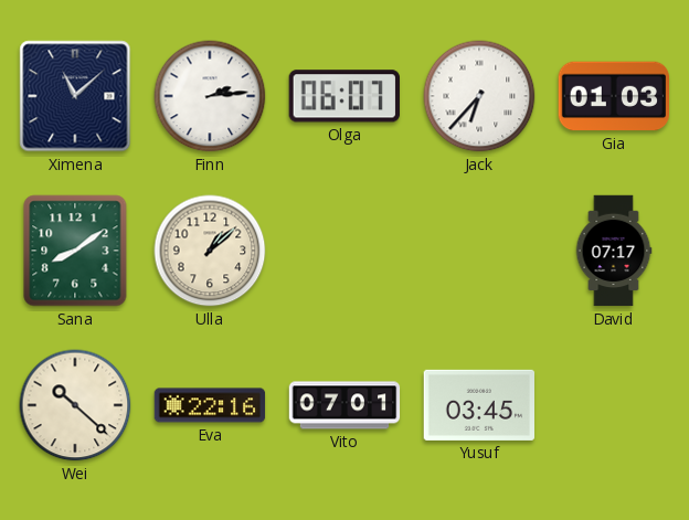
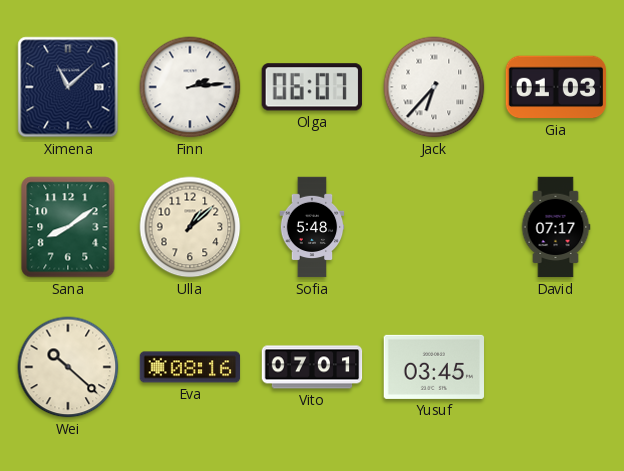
Sofia: none -> 5:48 (312, 227)
Eva: 22:16 -> 08:16 (190, 367)
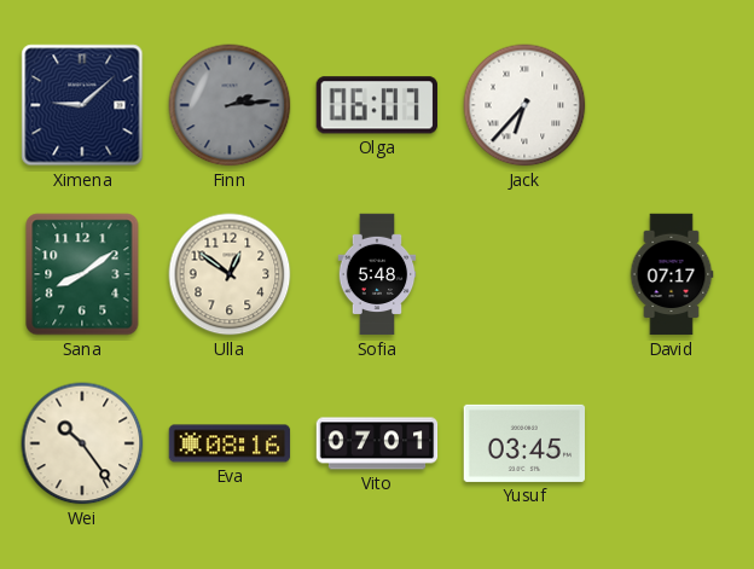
Ximena: 11:08 -> 9:08 (82, 105)
Finn dial: white -> grey (230, 105)
Gia: 01:03 -> none (555, 87)
Ulla: 1:08 -> 12:51 (230, 274)
Wei: 10:22 -> 10:24 (82, 443)
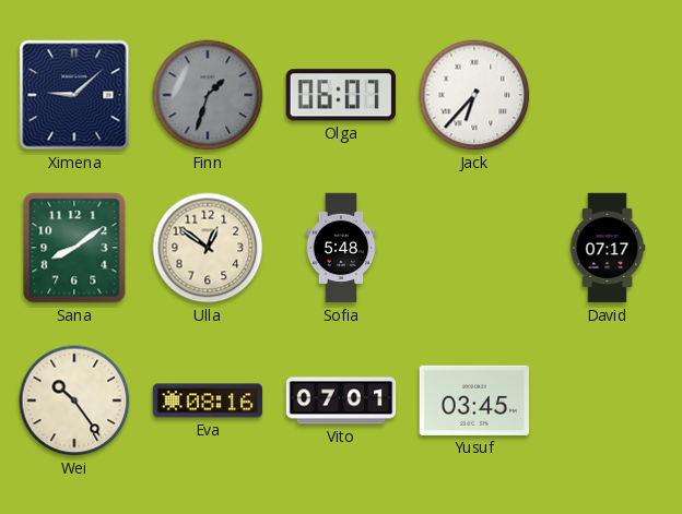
Finn: 2:14 -> 1:33 (208, 95)
